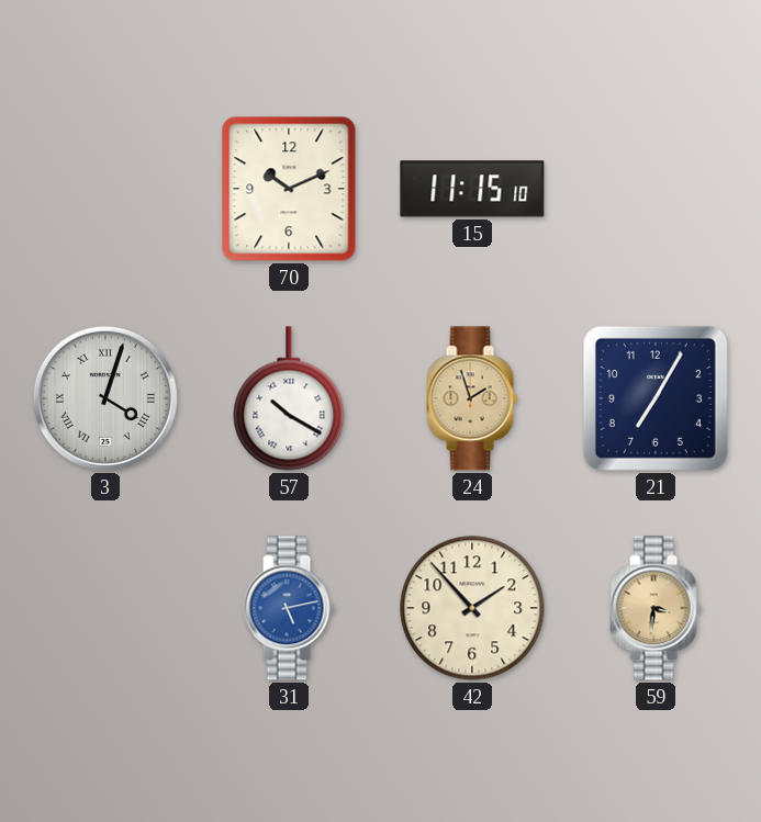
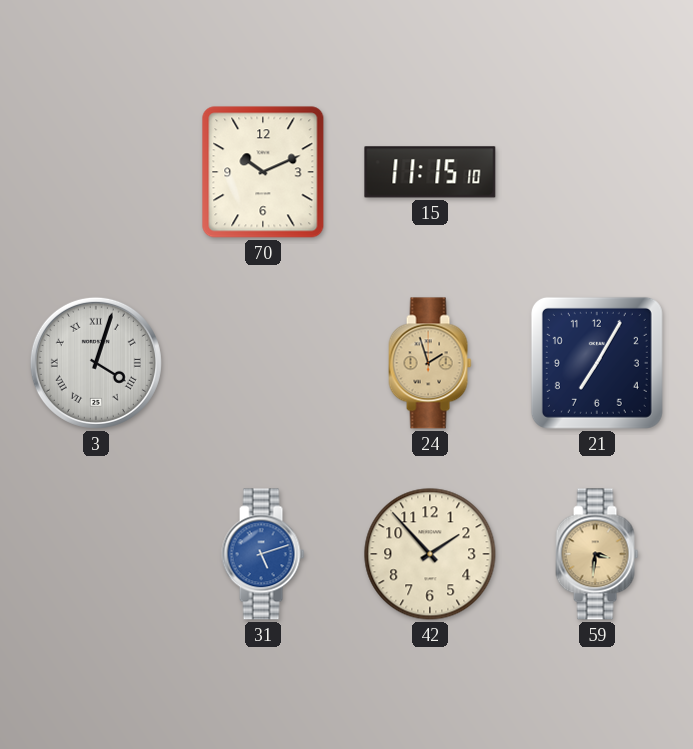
57: 10:20 -> none (289, 398)
31: 5:13 -> 5:12 (263, 554)
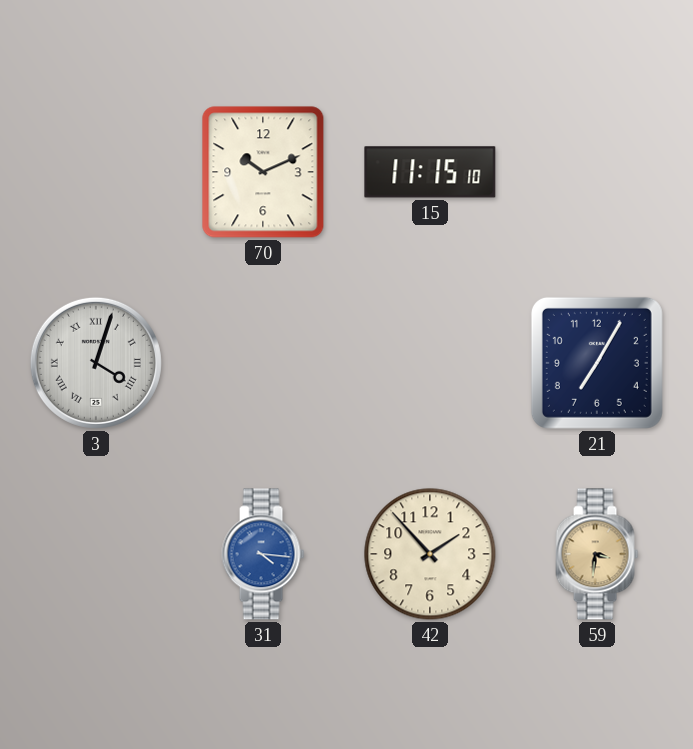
24: 1:57 -> none (430, 363)
31: 5:12 -> 4:16 (263, 554)
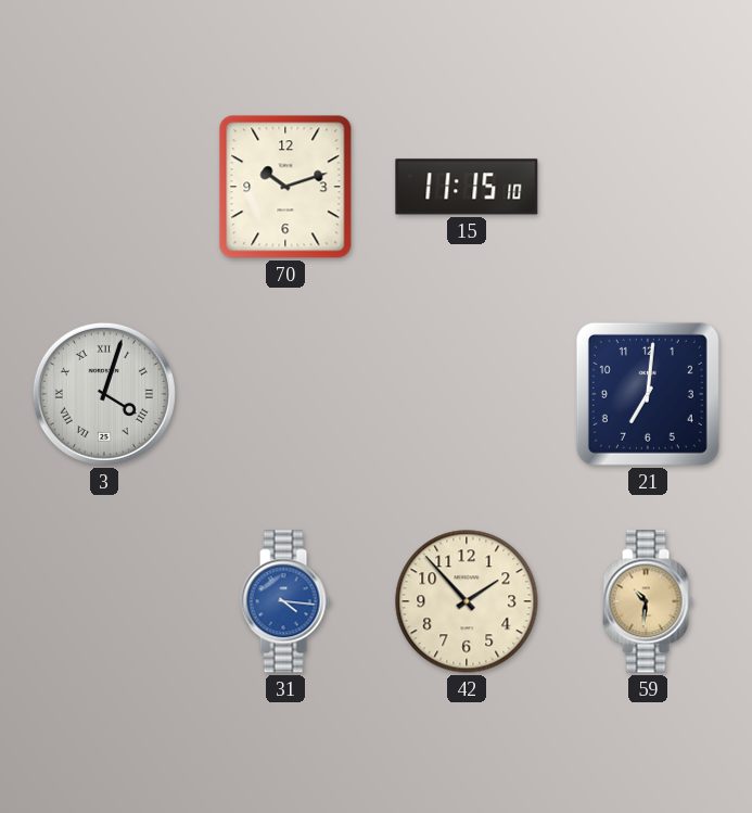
70: 10:11 -> 10:12 (285, 187)
21: 7:05 -> 7:01 (648, 394)
59: 3:31 -> 10:31 (648, 601)
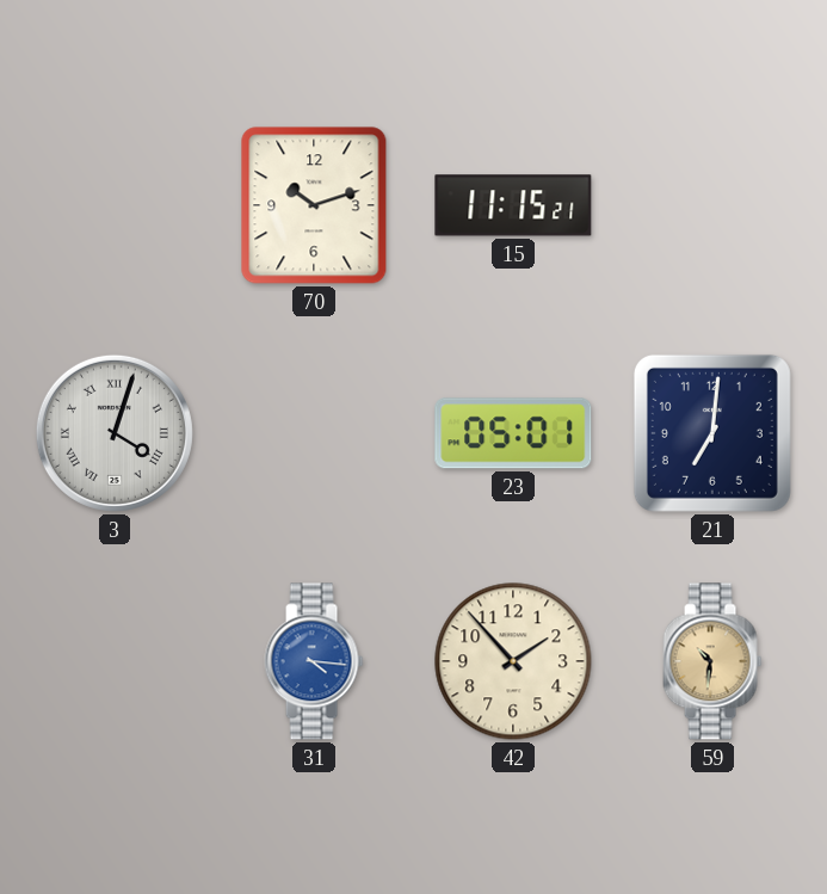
15: 11:15:10 -> 11:15:21 (513, 205)
23: none -> 05:01 (513, 433)
